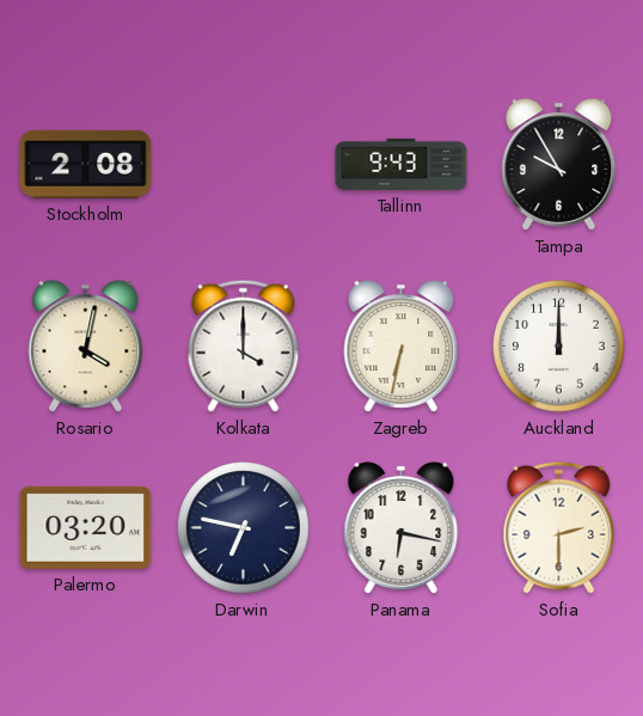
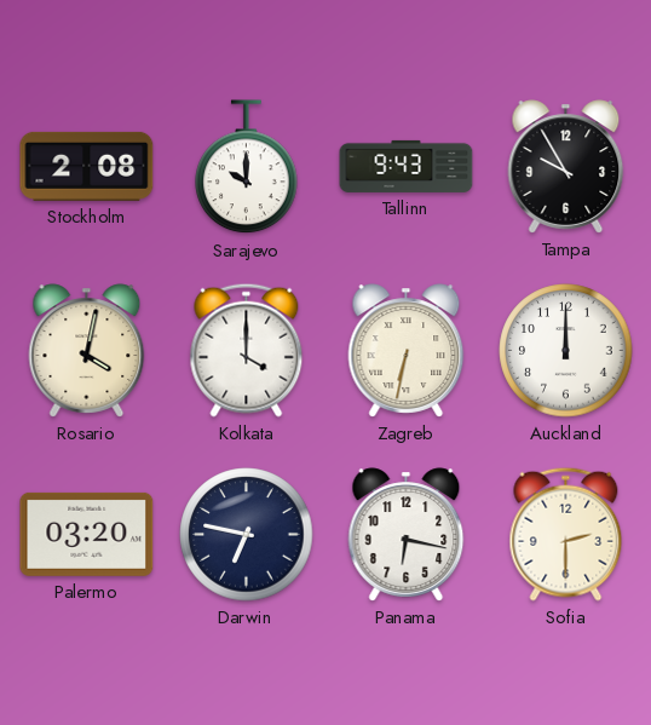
Sarajevo: none -> 10:00 (247, 167)
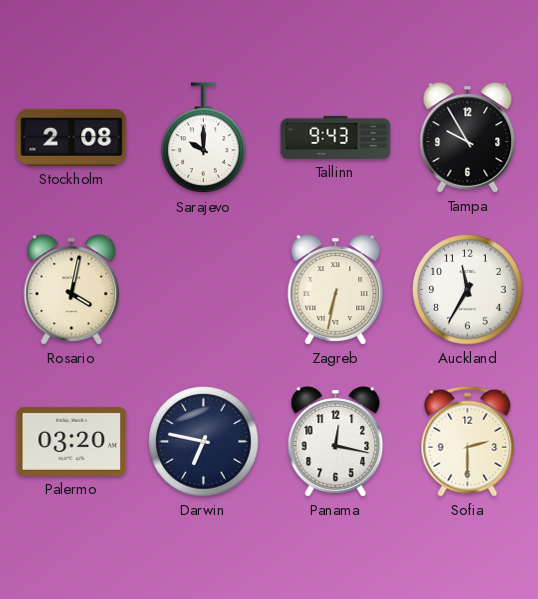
Kolkata: 4:00 -> none (247, 350)
Auckland: 12:00 -> 11:35 (468, 290)
Panama: 6:17 -> 12:17 (336, 442)
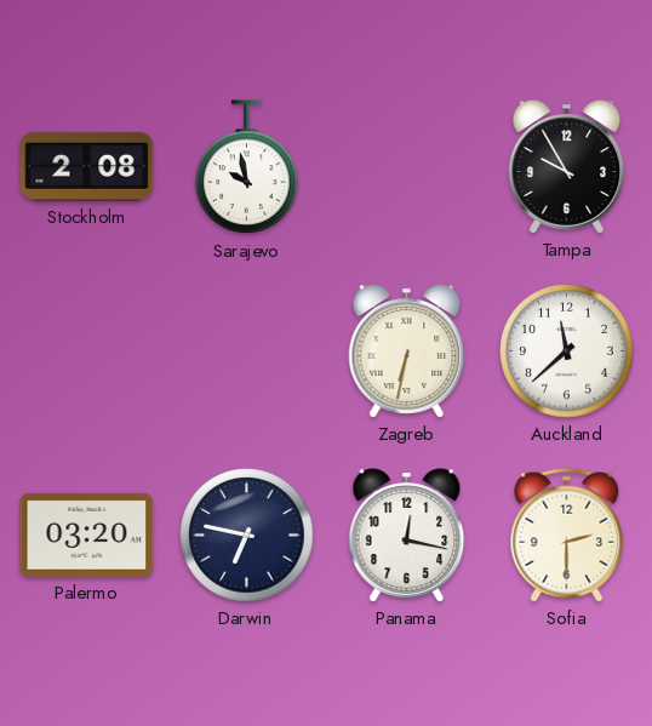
Sarajevo: 10:00 -> 9:58 (247, 167)
Tallinn: 9:43 -> none (336, 137)
Rosario: 4:02 -> none (72, 290)
Auckland: 11:35 -> 11:38 (567, 351)
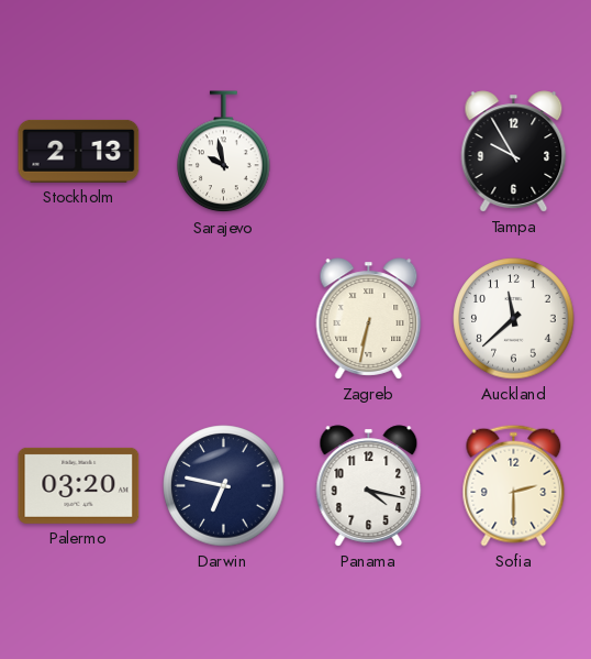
Stockholm: 2:08 -> 2:13 (79, 151)
Panama: 12:17 -> 4:17 (369, 486)
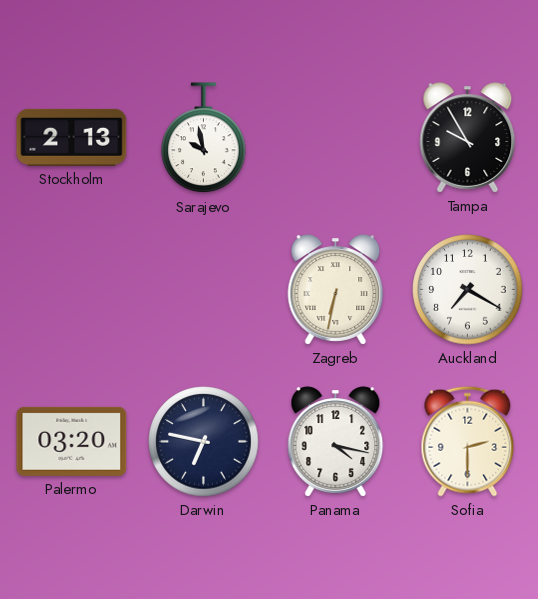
Auckland: 11:38 -> 7:20 (468, 290)
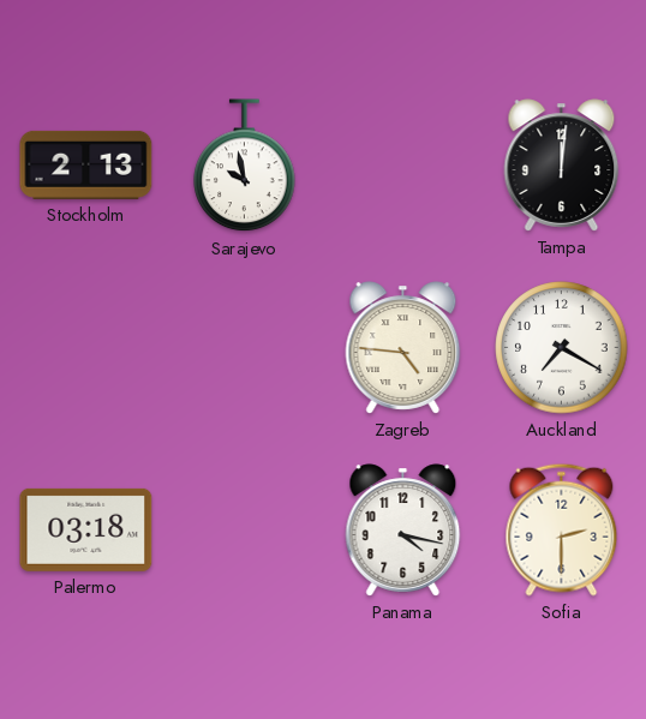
Tampa: 9:55 -> 12:01 (562, 166)
Zagreb: 6:32 -> 4:46 (403, 348)
Palermo: 03:20 -> 03:18 (86, 529)
Darwin: 6:47 -> none (204, 442)
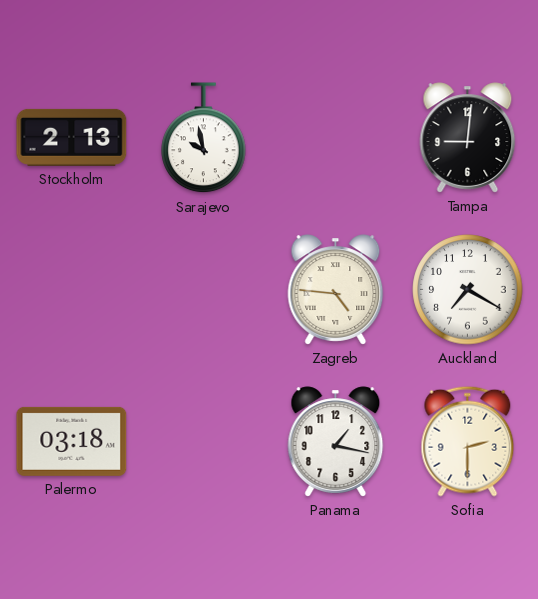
Tampa: 12:01 -> 9:01 (468, 138)
Panama: 4:17 -> 1:17 (336, 442)
